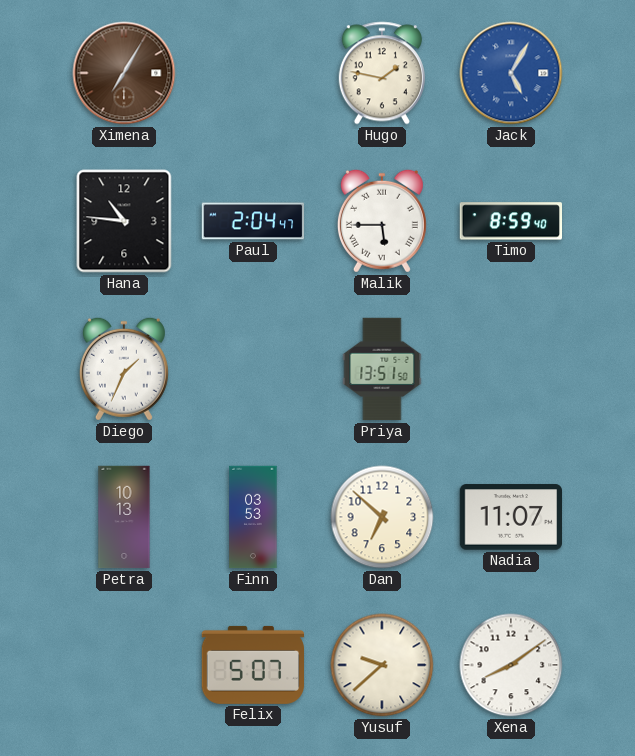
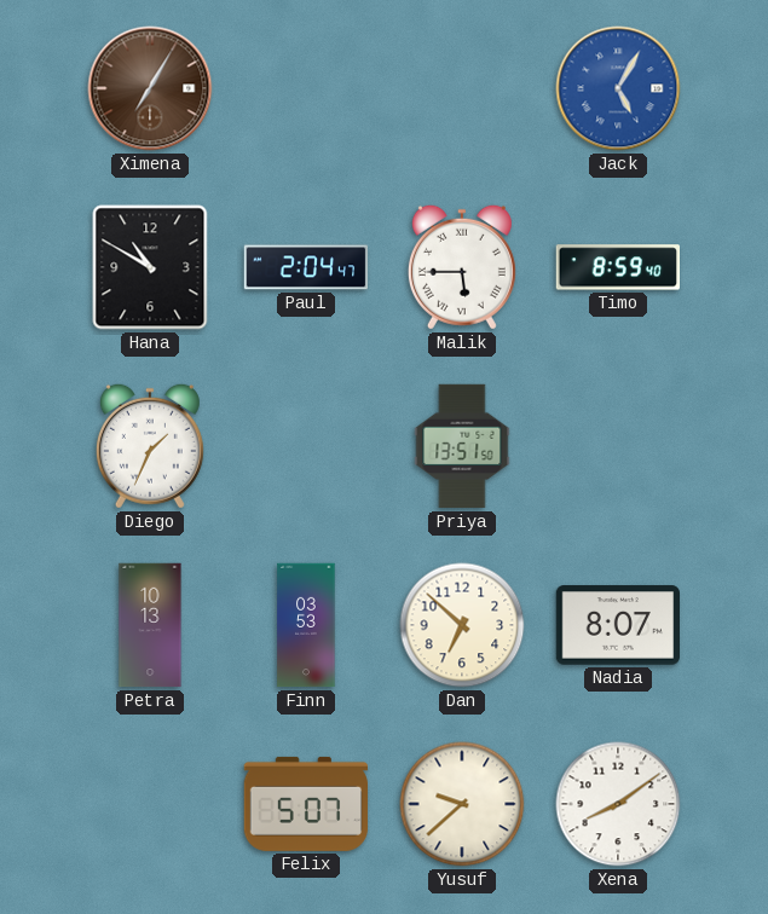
Hugo: 1:47 -> none (382, 73)
Hana: 10:46 -> 10:50 (150, 267)
Nadia: 11:07 -> 8:07 (617, 625)
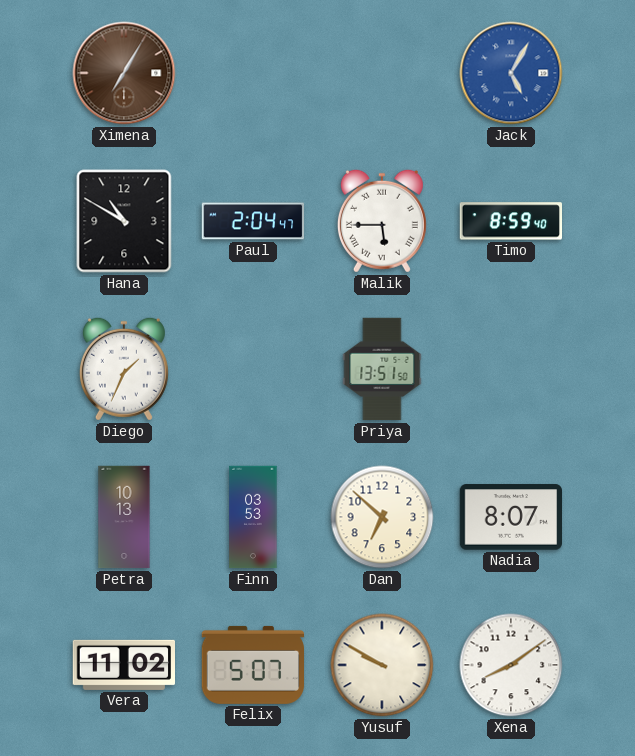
Vera: none -> 11:02 (123, 665)
Yusuf: 9:38 -> 9:50 (382, 665)
